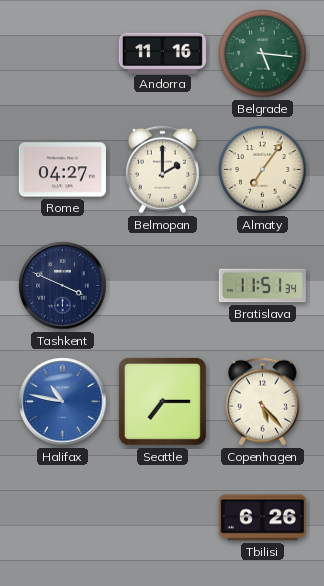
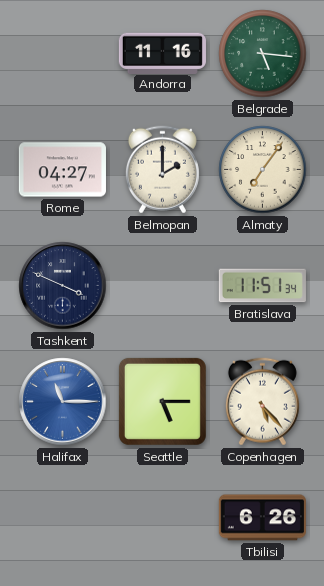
Halifax: 10:47 -> 11:15 (63, 402)
Seattle: 7:15 -> 5:15 (162, 401)
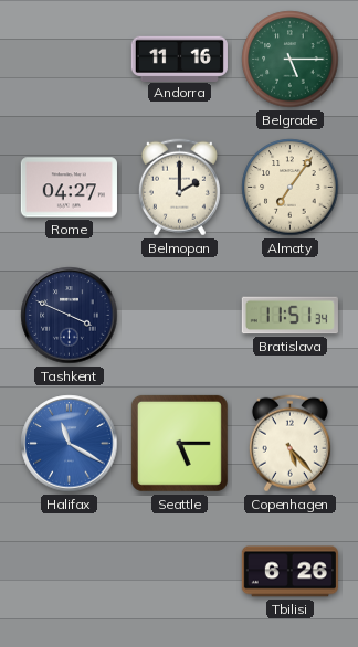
Belgrade: 5:16 -> 5:15 (291, 60)
Halifax: 11:15 -> 11:20 (70, 444)
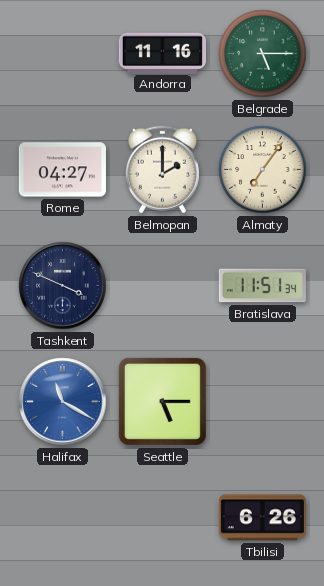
Copenhagen: 5:23 -> none (289, 444)
